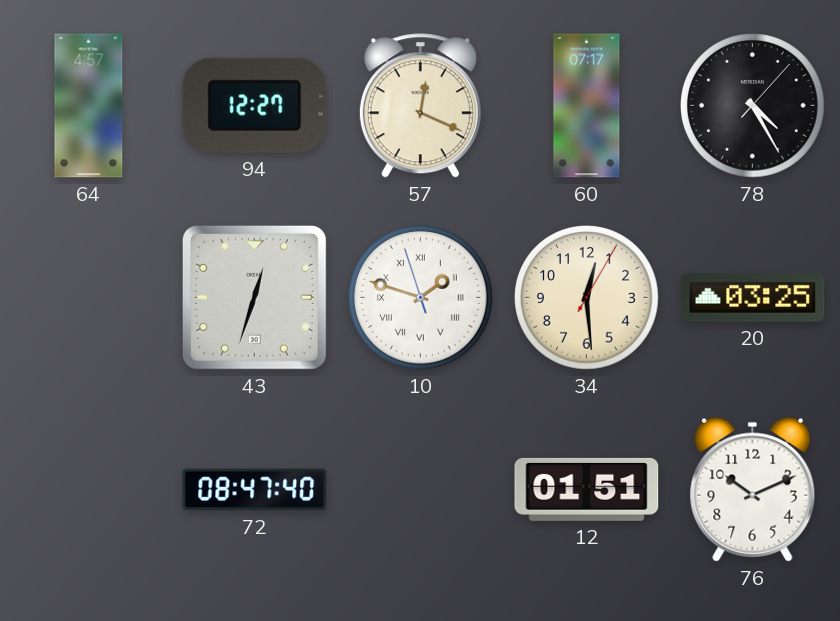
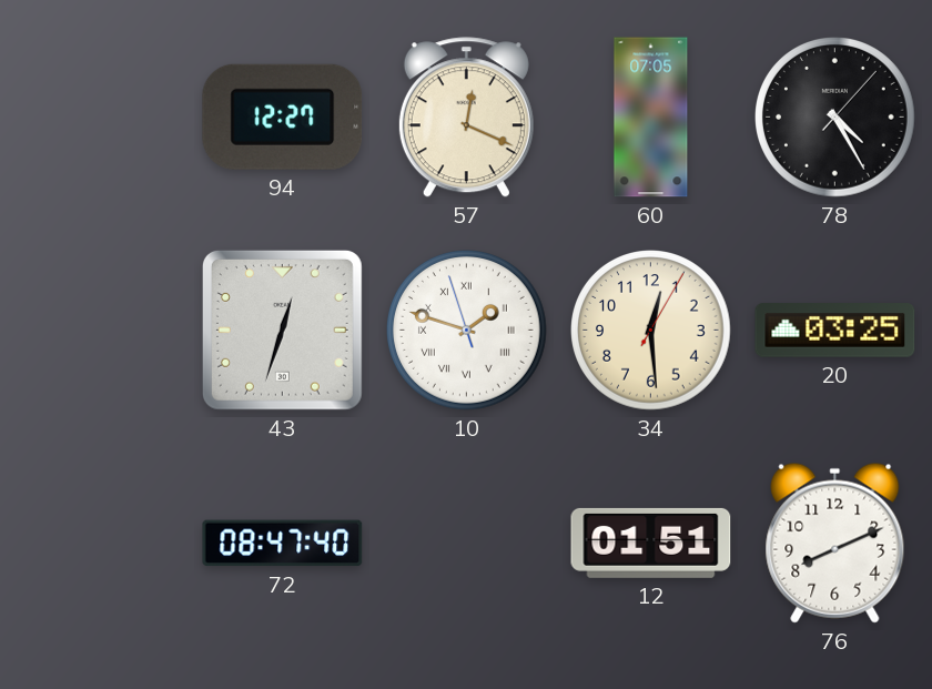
64: 4:57 -> none (89, 106)
60: 07:17 -> 07:05 (651, 118)
76: 10:11 -> 8:11 (835, 543)
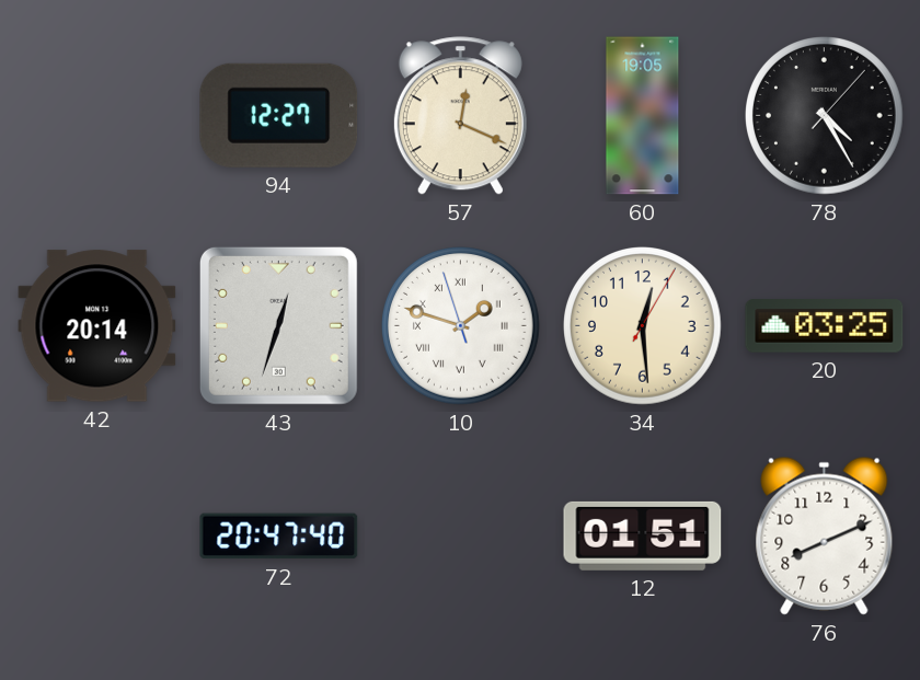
60: 07:05 -> 19:05 (643, 116)
42: none -> 20:14 (97, 326)
72: 08:47 -> 20:47 (279, 537)
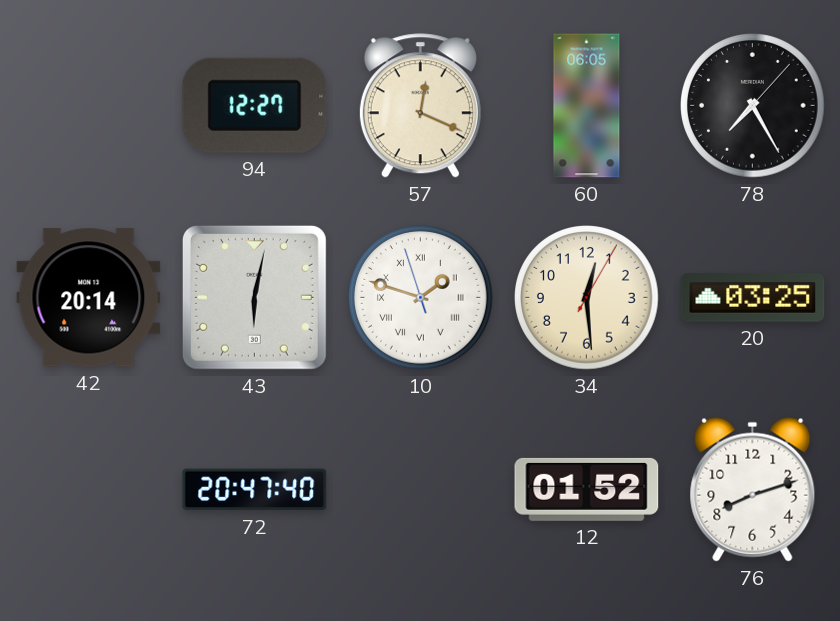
60: 19:05 -> 06:05 (587, 106)
78: 4:25 -> 7:25 (753, 106)
43: 12:33 -> 6:02 (254, 297)
12: 01:51 -> 01:52 (587, 489)
76: 8:11 -> 8:12 (753, 489)
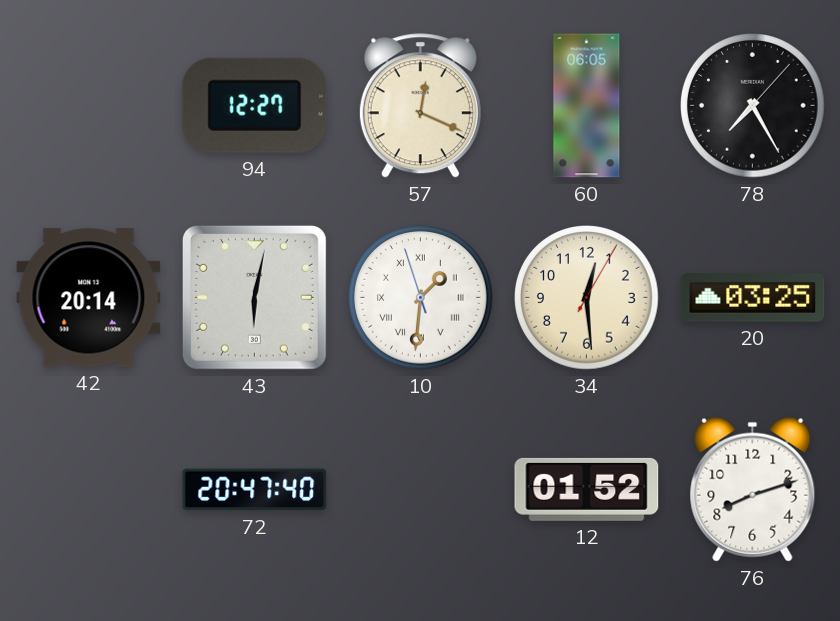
10: 1:47 -> 1:30 (421, 298)
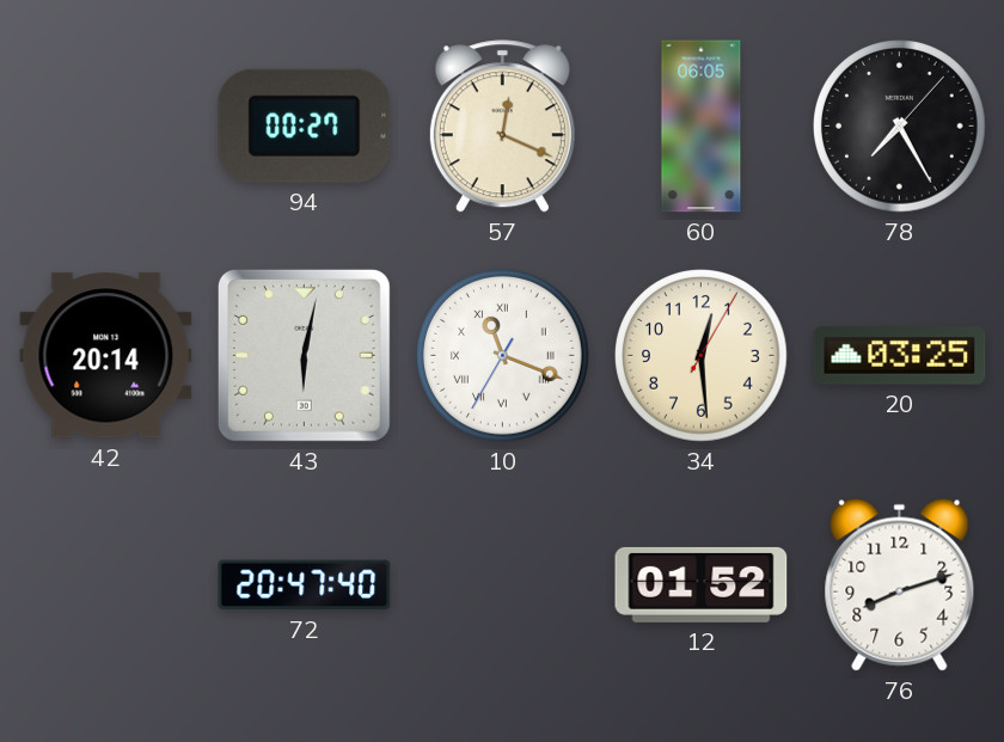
94: 12:27 -> 00:27 (305, 125)
10: 1:30 -> 11:18 (503, 356)
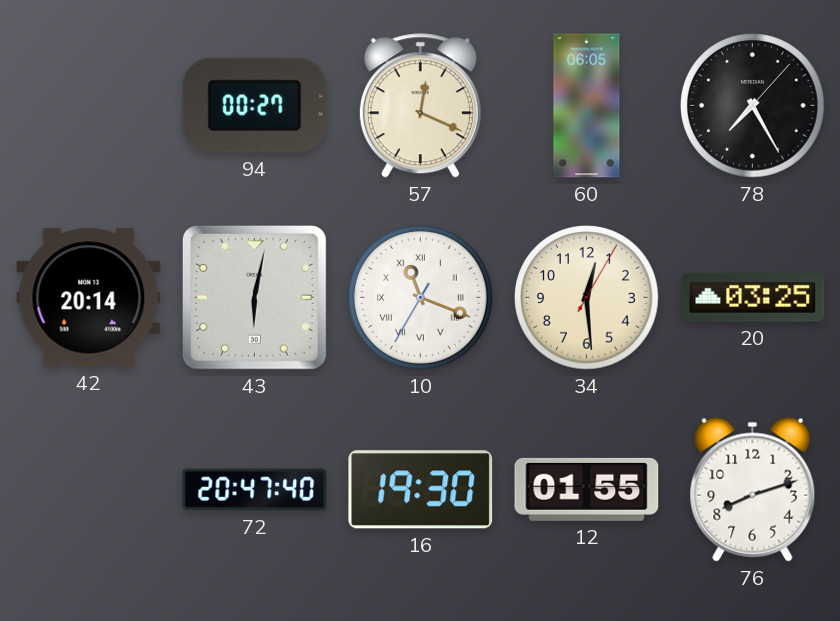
16: none -> 19:30 (421, 490)
12: 01:52 -> 01:55 (587, 489)
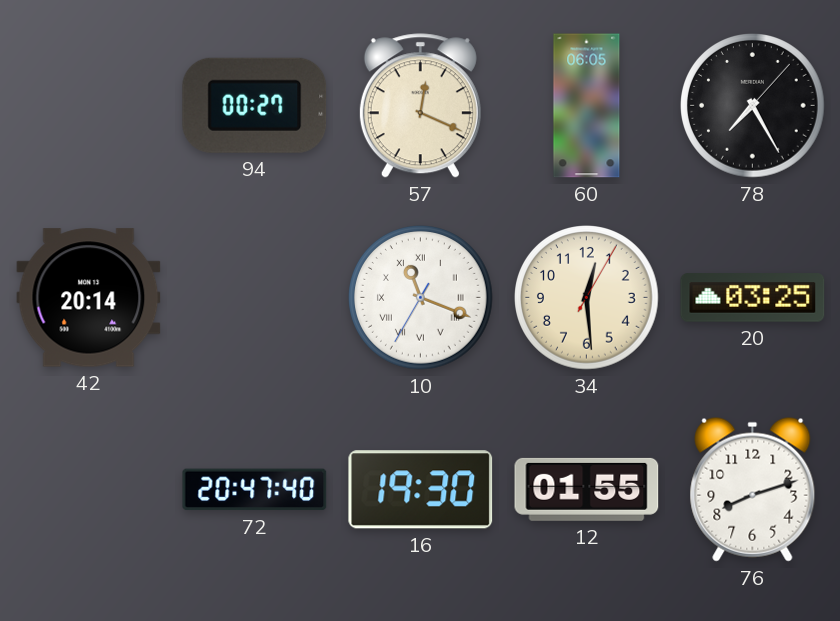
43: 6:02 -> none (254, 297)
